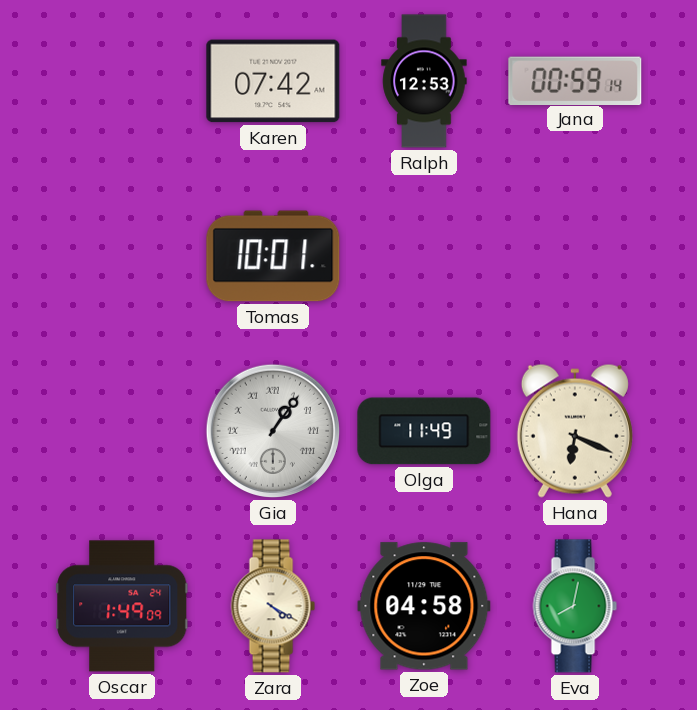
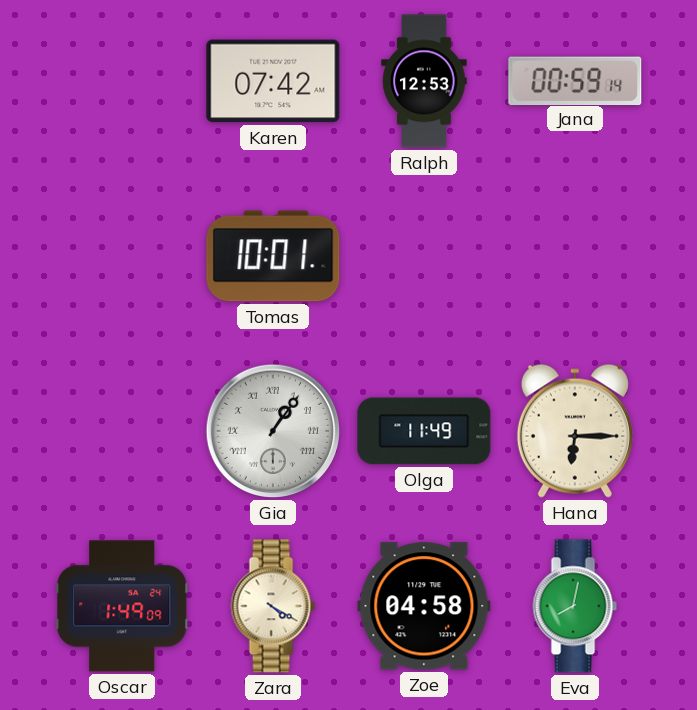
Hana: 6:19 -> 6:15 (575, 431)
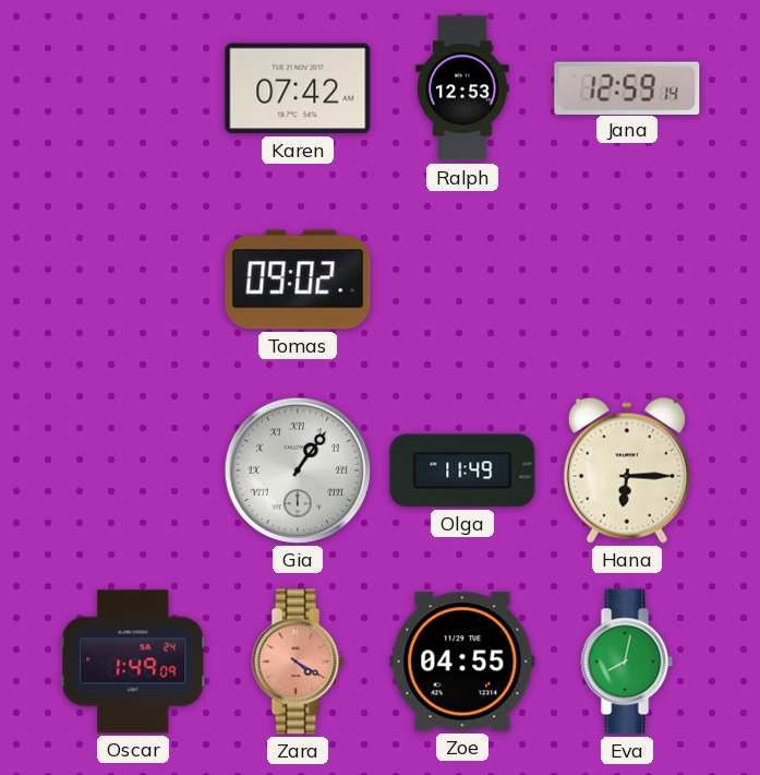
Jana: 00:59 -> 12:59 (627, 87)
Tomas: 10:01 -> 09:02 (298, 279)
Zara dial: cream -> salmon (298, 661)
Zoe: 04:58 -> 04:55 (462, 661)
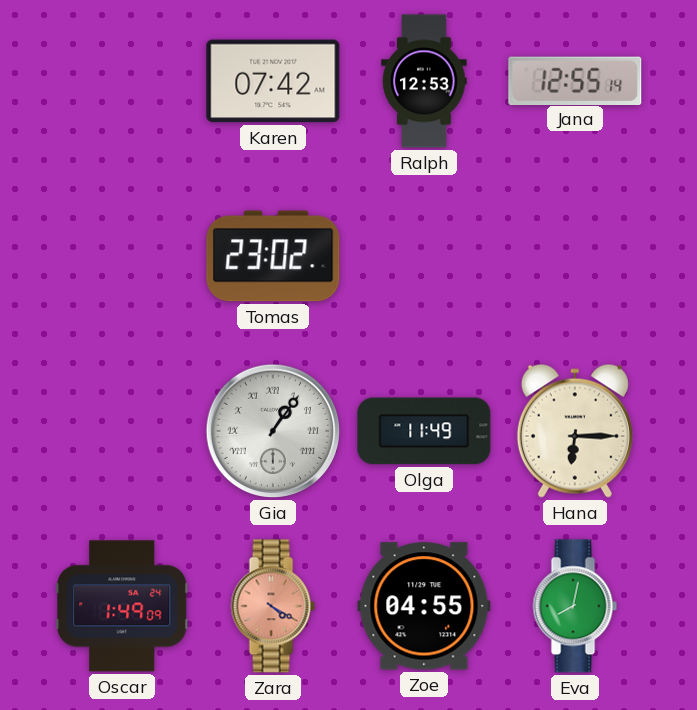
Jana: 12:59 -> 12:55 (575, 80)
Tomas: 09:02 -> 23:02 (273, 256)
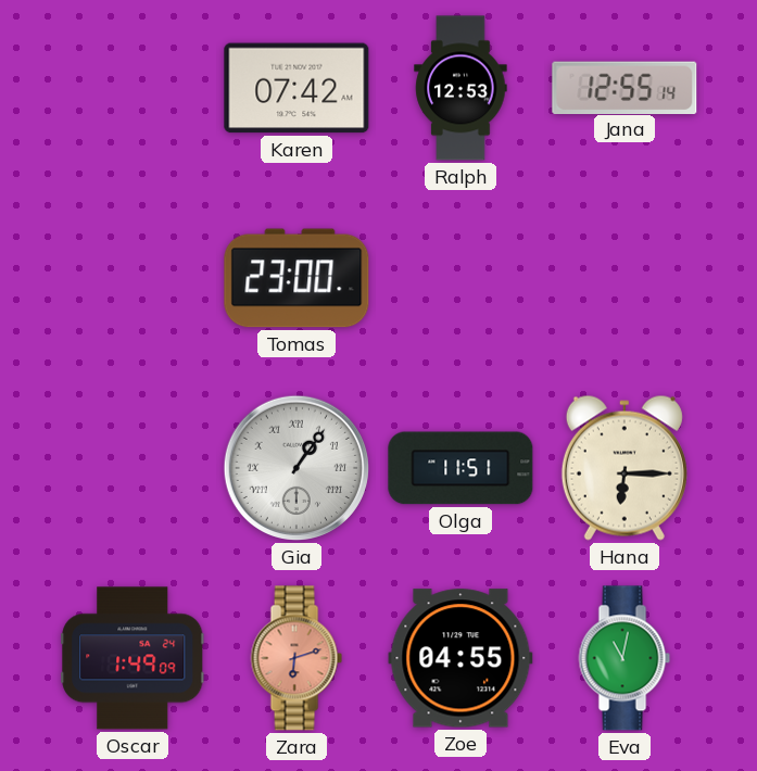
Tomas: 23:02 -> 23:00 (297, 278)
Olga: 11:49 -> 11:51 (460, 468)
Zara: 4:20 -> 6:12 (297, 658)
Eva: 8:02 -> 11:02 (624, 658)
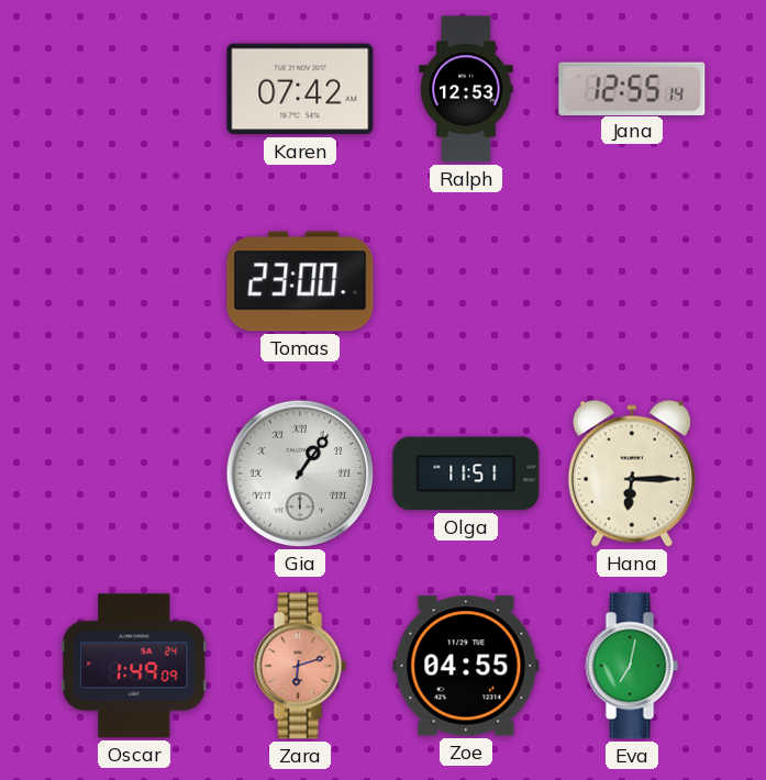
Eva: 11:02 -> 7:02 (632, 666)
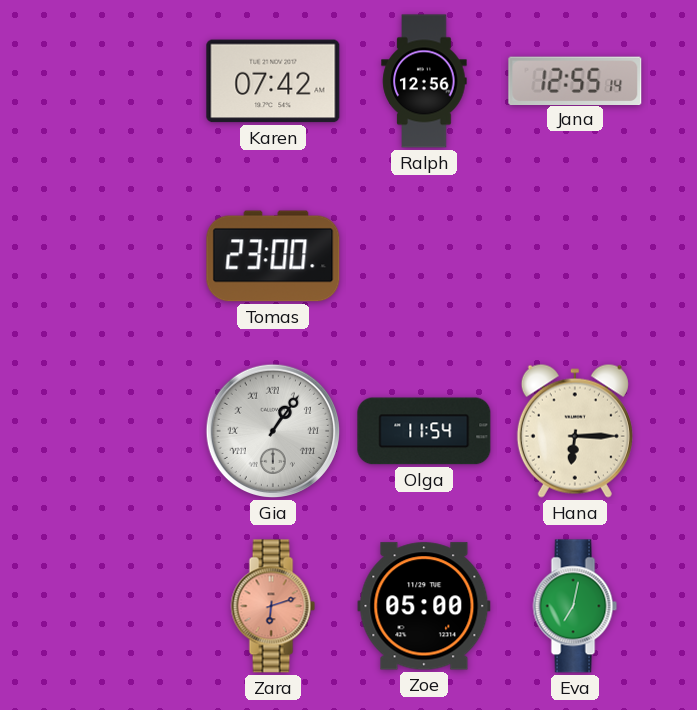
Ralph: 12:53 -> 12:56 (424, 81)
Olga: 11:51 -> 11:54 (424, 431)
Oscar: 1:49 -> none (134, 666)
Zoe: 04:55 -> 05:00 (424, 606)
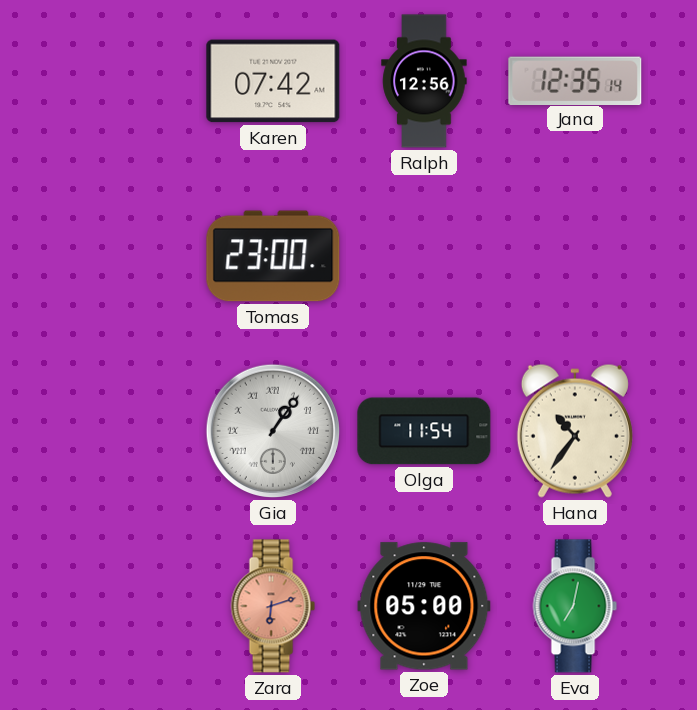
Jana: 12:55 -> 12:35 (575, 80)
Hana: 6:15 -> 10:36 (575, 431)
